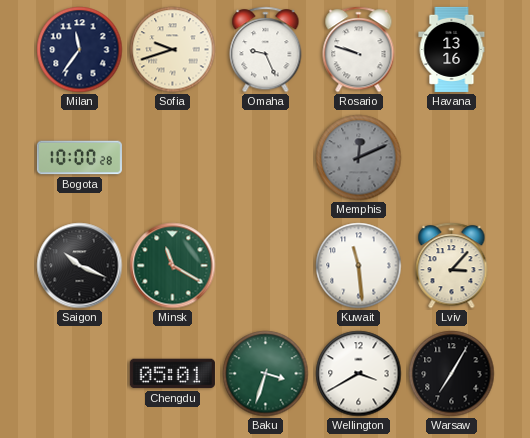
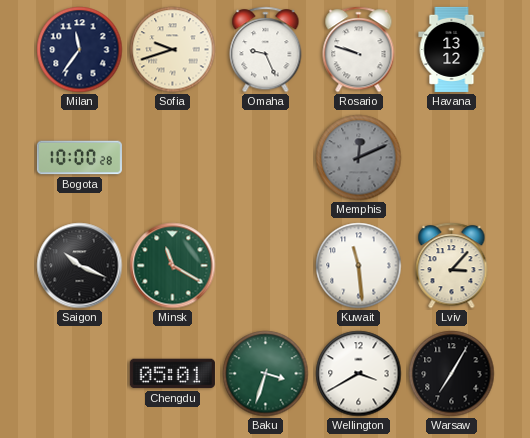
Havana: 13:16 -> 13:12 (452, 49)
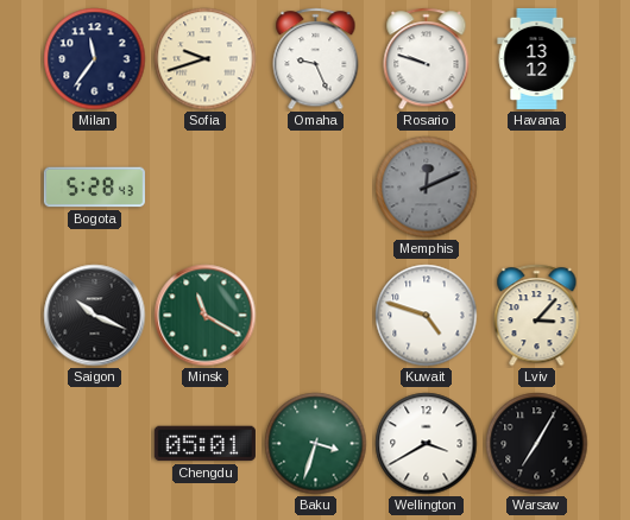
Bogota: 10:00 -> 5:28 (94, 188)
Kuwait: 11:29 -> 4:48 (427, 316)
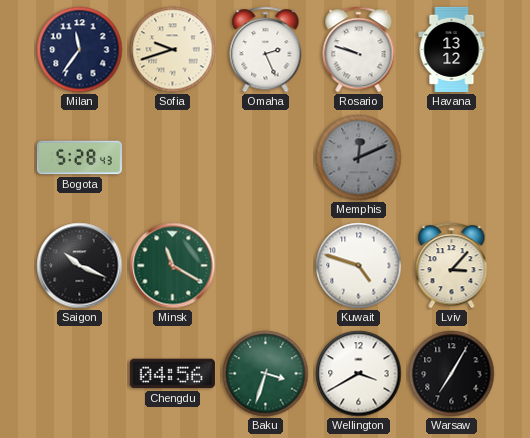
Omaha: 9:26 -> 2:26 (266, 50)
Chengdu: 05:01 -> 04:56 (172, 374)
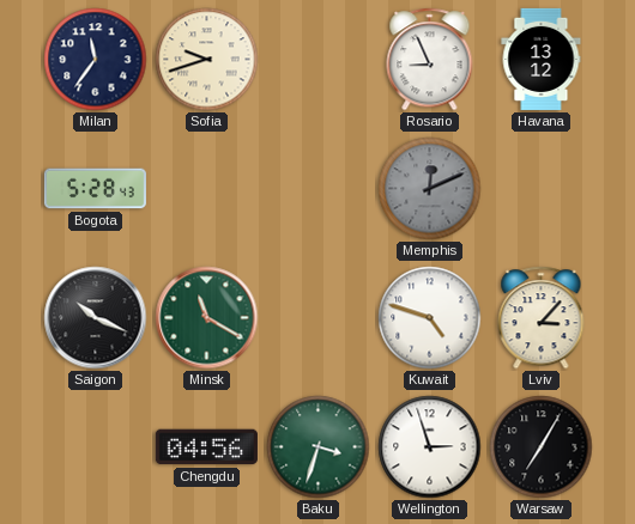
Omaha: 2:26 -> none (266, 50)
Rosario: 9:48 -> 8:56 (430, 60)
Wellington: 3:40 -> 2:57 (430, 447)
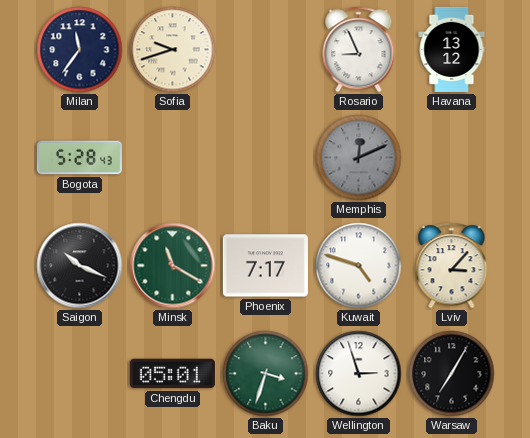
Phoenix: none -> 7:17 (265, 266)
Chengdu: 04:56 -> 05:01 (172, 374)
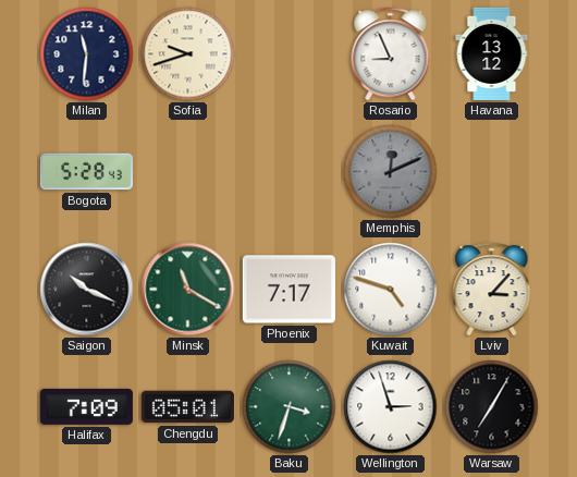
Milan: 11:36 -> 11:31 (87, 54)
Halifax: none -> 7:09 (86, 406)
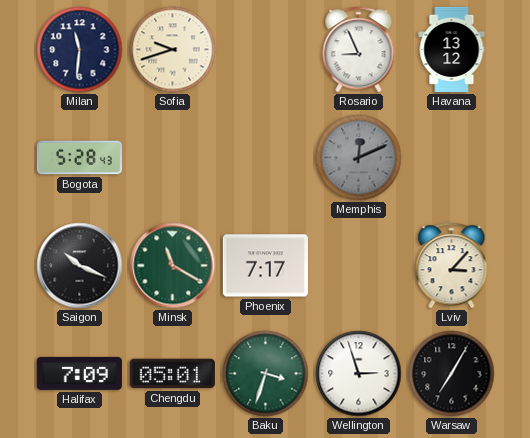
Kuwait: 4:48 -> none (391, 290)
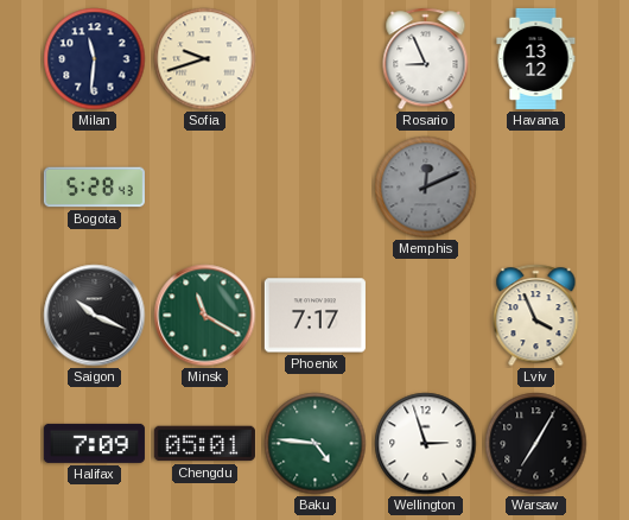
Lviv: 3:07 -> 3:56 (536, 316)
Baku: 3:33 -> 4:46 (316, 444)
